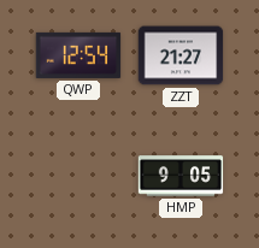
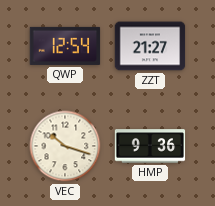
VEC: none -> 10:18 (65, 146)
HMP: 9:05 -> 9:36 (150, 146)
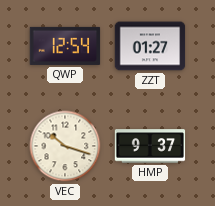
ZZT: 21:27 -> 01:27 (150, 46)
HMP: 9:36 -> 9:37 (150, 146)
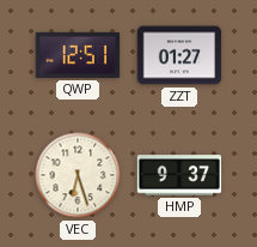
QWP: 12:54 -> 12:51 (78, 55)
VEC: 10:18 -> 6:27 (78, 175)
